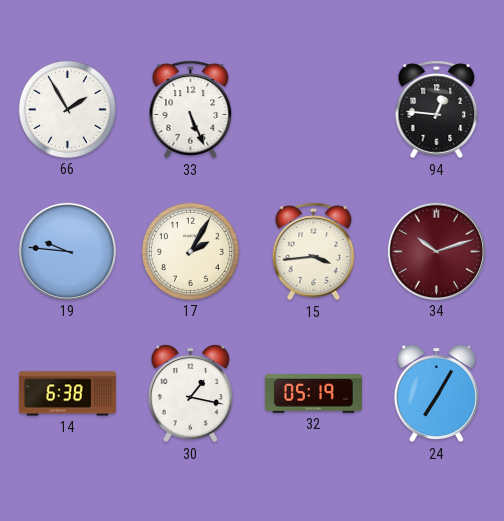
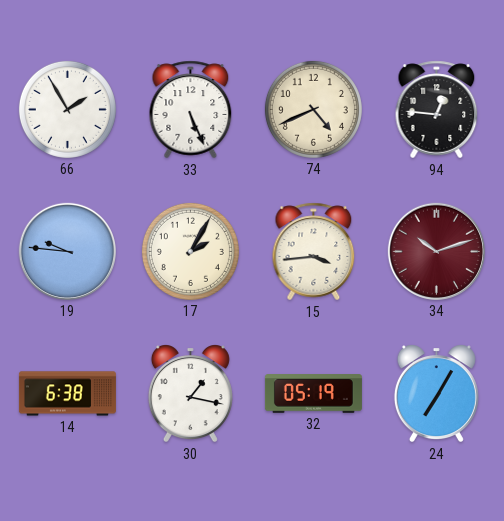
74: none -> 4:41 (313, 109)
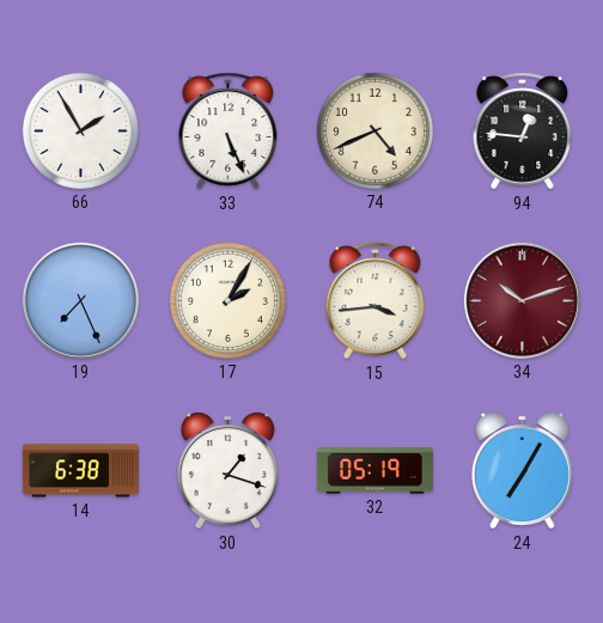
19: 9:46 -> 7:26 (80, 300)
30: 1:17 -> 1:18 (227, 471)
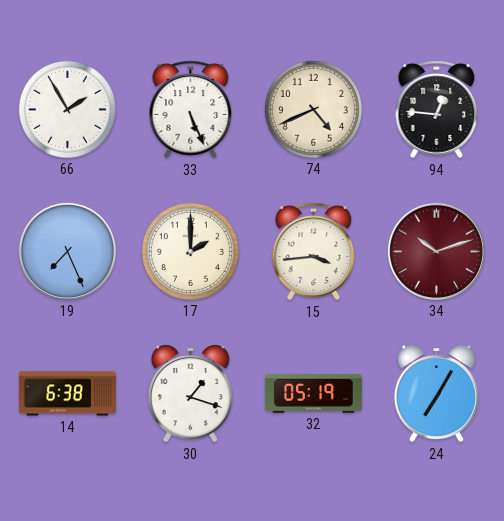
17: 2:05 -> 2:00 (190, 251)
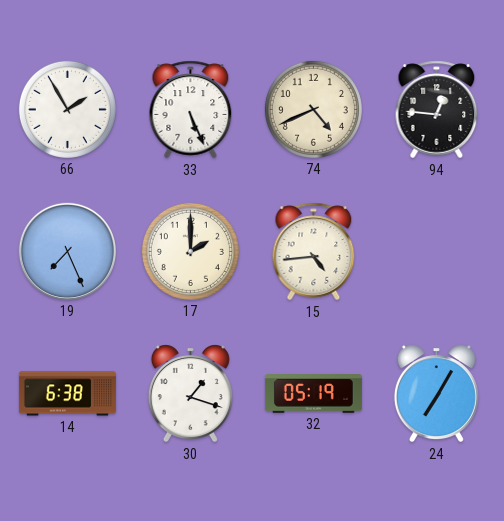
15: 3:44 -> 4:44 (314, 252)
34: 10:12 -> none (436, 251)
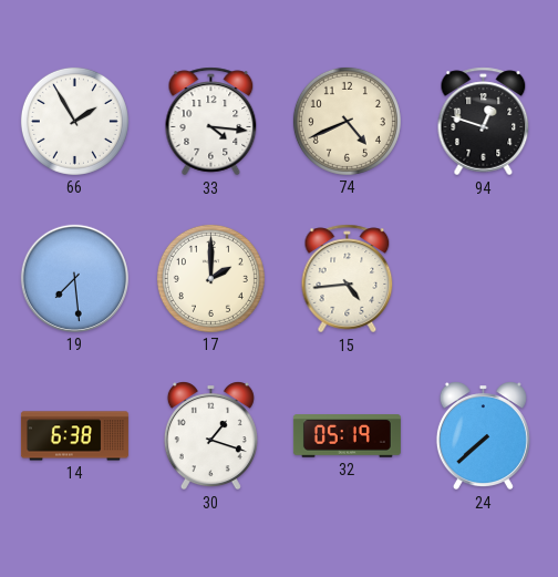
33: 5:26 -> 4:16 (211, 122)
94: 12:46 -> 12:48 (484, 122)
19: 7:26 -> 7:29 (74, 278)
24: 7:05 -> 7:38 (483, 436)
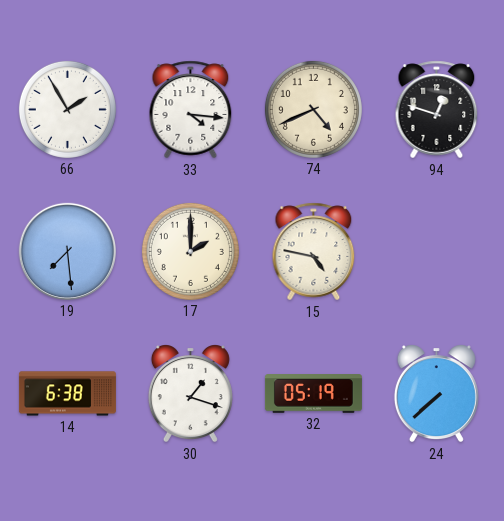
15: 4:44 -> 4:47 (314, 252)
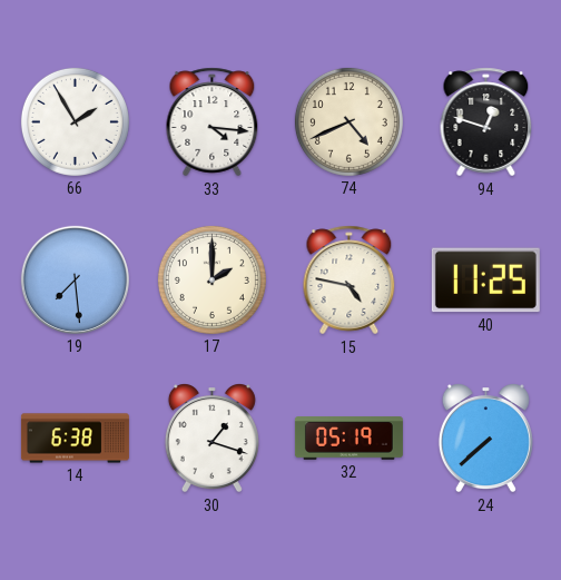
40: none -> 11:25 (485, 281)
